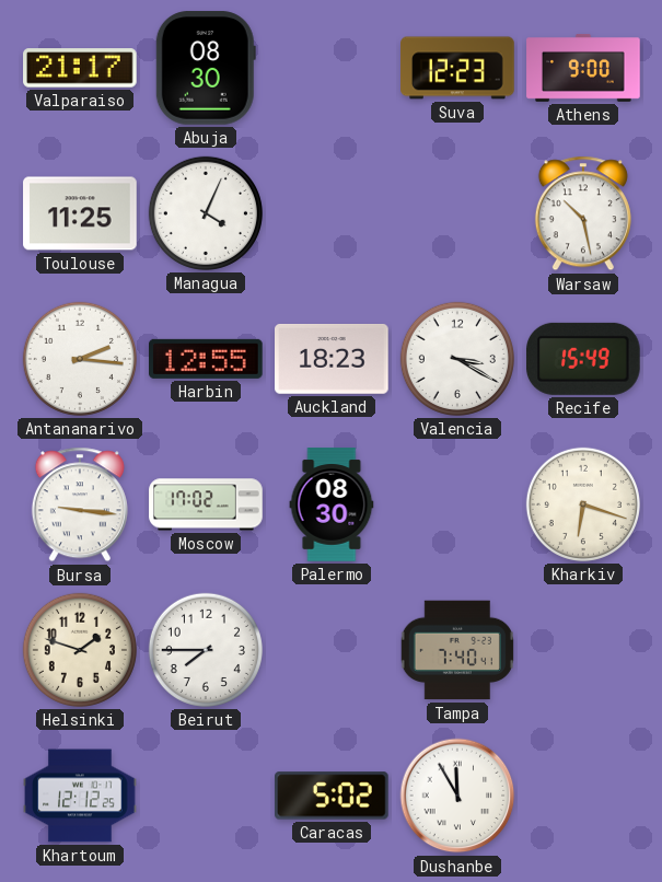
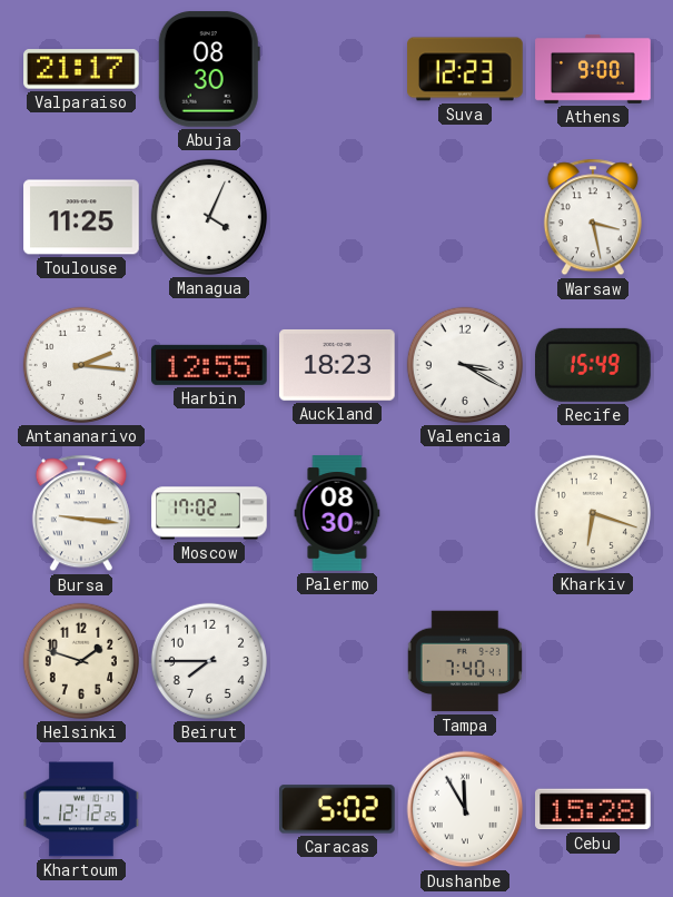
Warsaw: 10:28 -> 3:28 (593, 217)
Cebu: none -> 15:28 (593, 809)
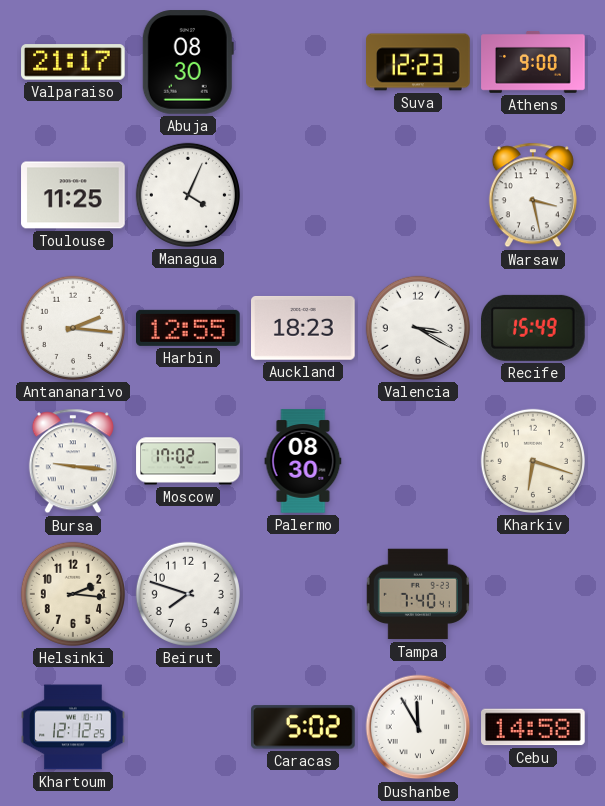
Helsinki: 1:48 -> 2:16 (73, 594)
Beirut: 7:45 -> 7:48 (188, 594)
Cebu: 15:28 -> 14:58 (533, 727)
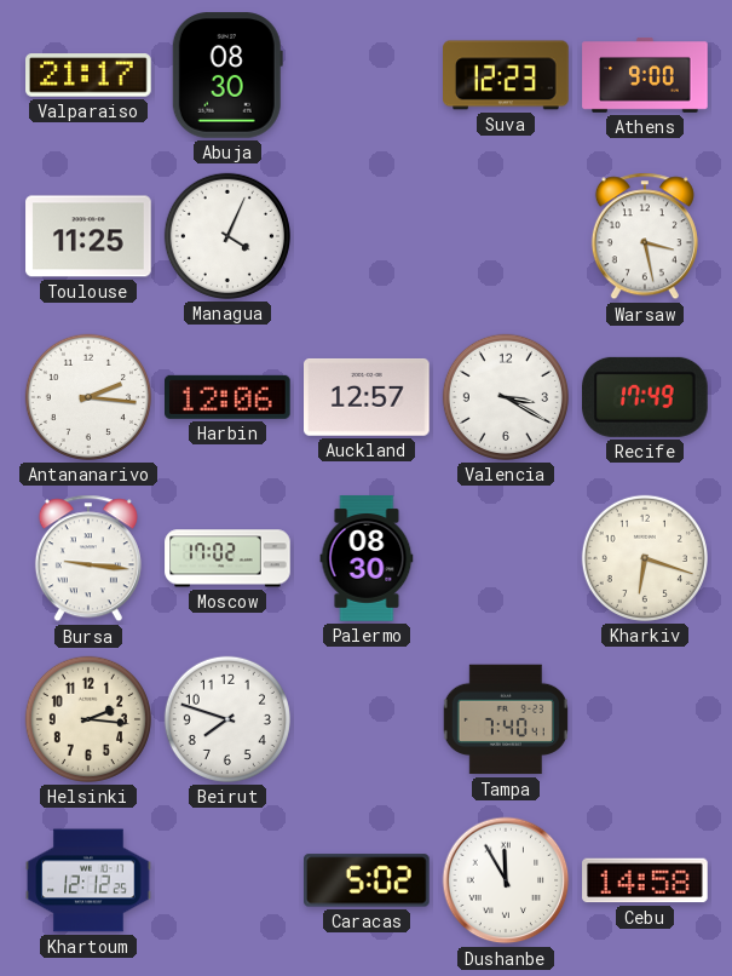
Harbin: 12:55 -> 12:06 (229, 397)
Auckland: 18:23 -> 12:57 (368, 397)
Recife: 15:49 -> 17:49 (646, 397)
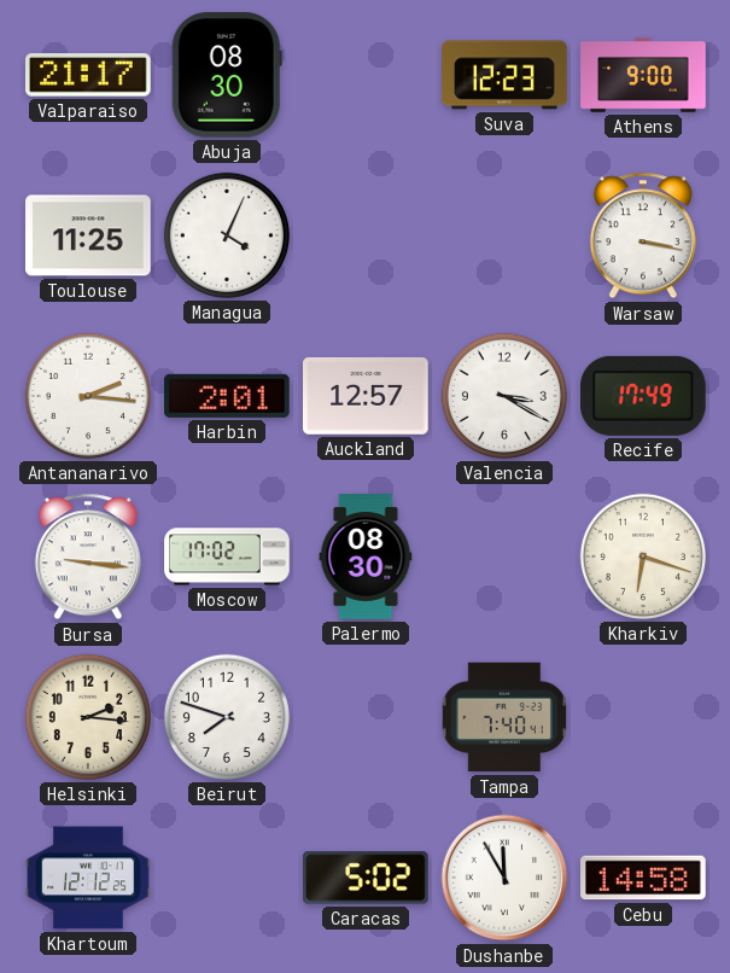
Warsaw: 3:28 -> 3:17 (643, 235)
Harbin: 12:06 -> 2:01 (228, 396)
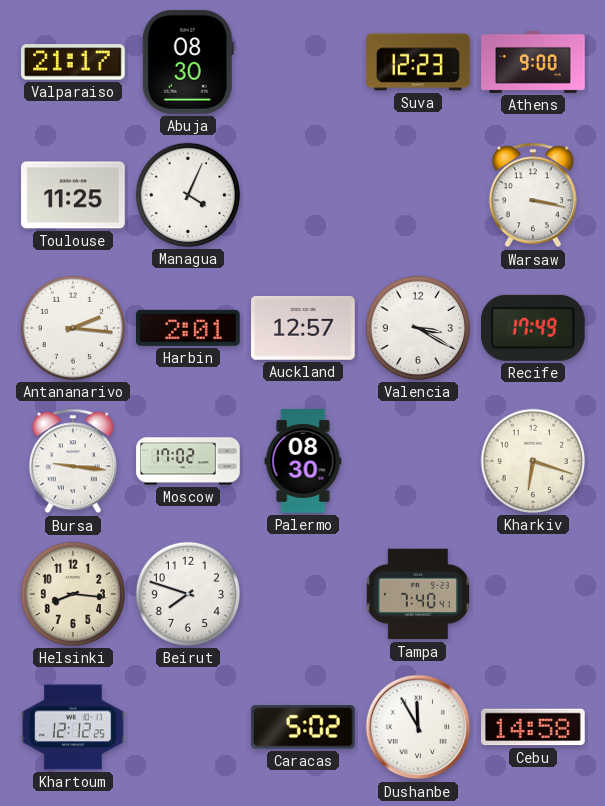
Helsinki: 2:16 -> 8:16 (73, 594)
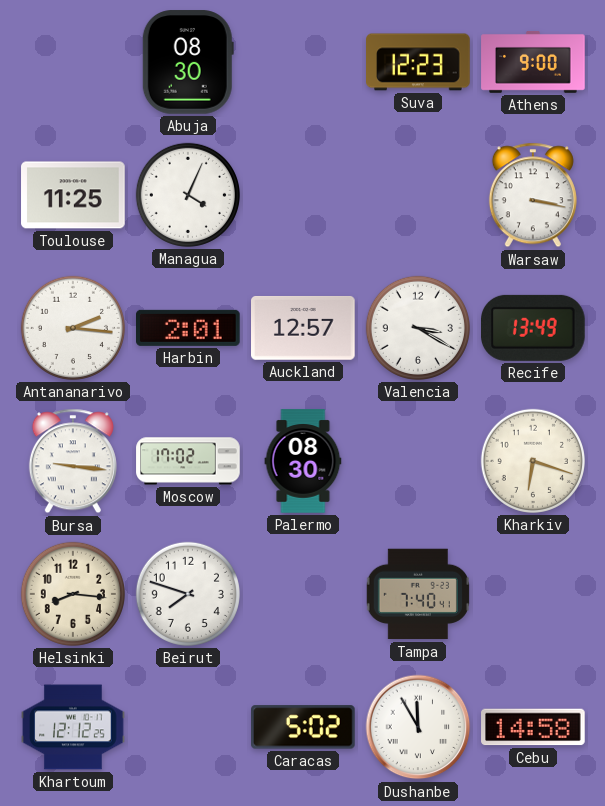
Valparaiso: 21:17 -> none (73, 62)
Recife: 17:49 -> 13:49 (534, 328)
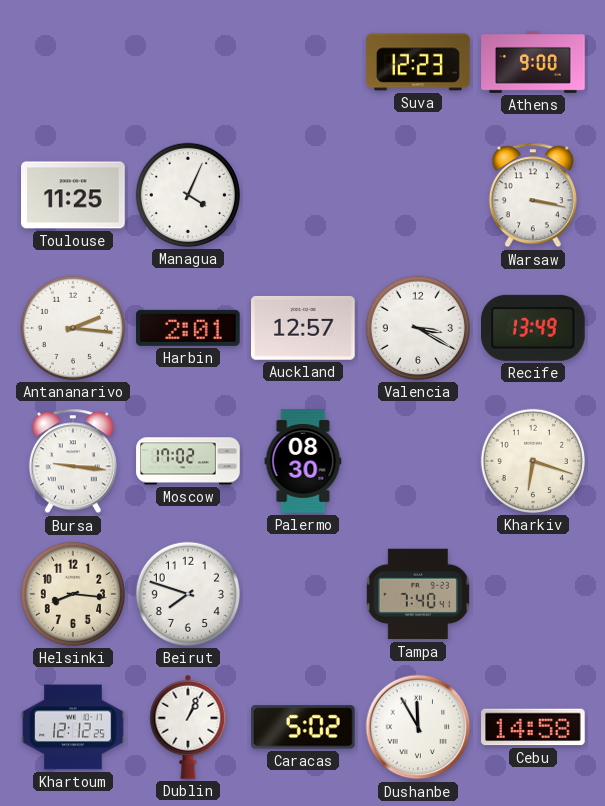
Abuja: 08:30 -> none (188, 62)
Dublin: none -> 1:04 (188, 727)
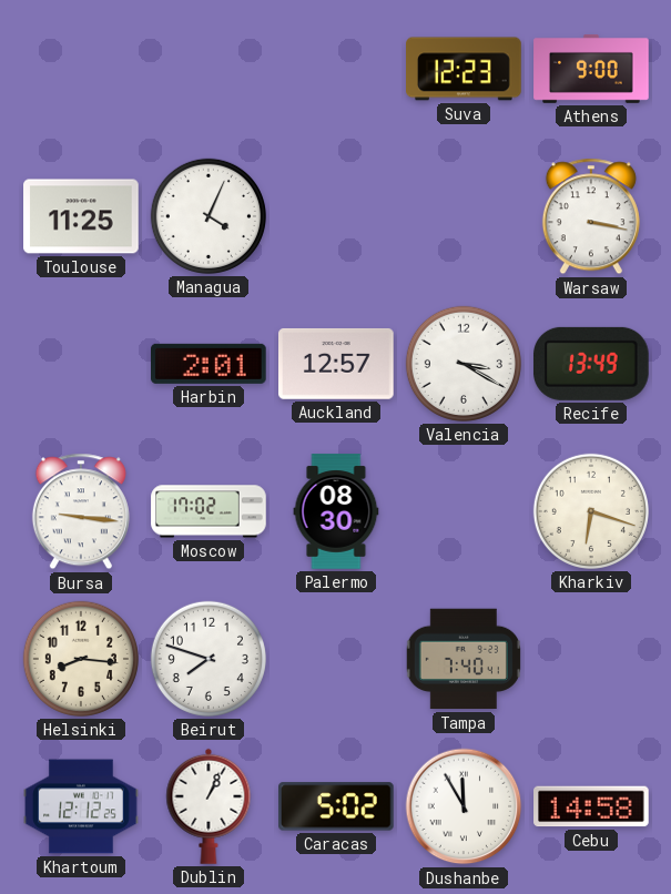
Antananarivo: 2:16 -> none (73, 328)
